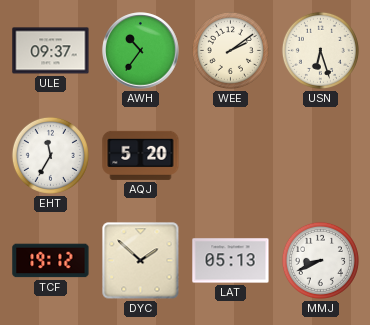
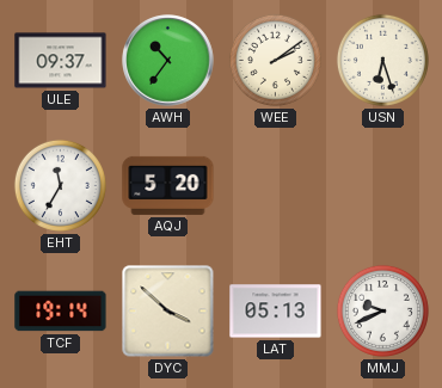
TCF: 19:12 -> 19:14 (61, 312)
DYC: 1:52 -> 3:52 (168, 312)
MMJ: 8:41 -> 9:41 (382, 310)
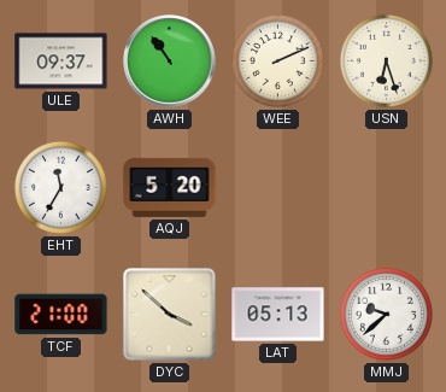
AWH: 10:36 -> 10:54 (170, 62)
WEE: 2:09 -> 2:11 (277, 60)
TCF: 19:14 -> 21:00 (61, 315)
MMJ: 9:41 -> 9:38 (386, 314)
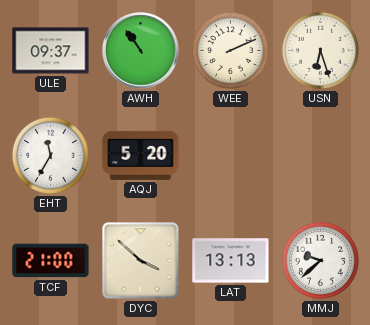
LAT: 05:13 -> 13:13 (231, 261)
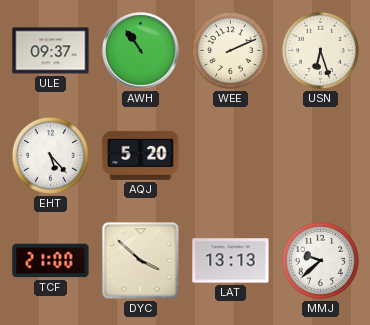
EHT: 11:35 -> 5:23 (50, 155)
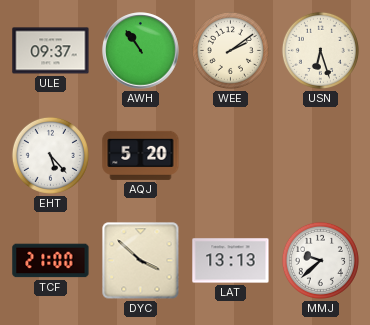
WEE: 2:11 -> 2:09 (230, 50)
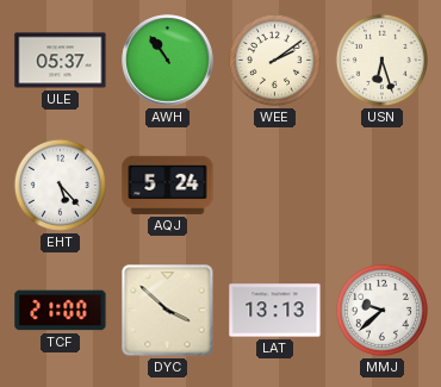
ULE: 09:37 -> 05:37 (61, 61)
AQJ: 5:20 -> 5:24 (168, 185)
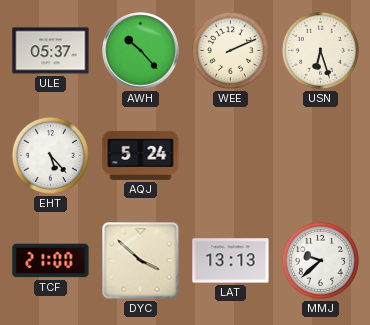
AWH: 10:54 -> 10:23 (141, 51)
WEE: 2:09 -> 2:11 (230, 50)
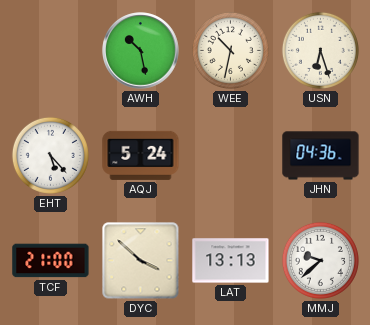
ULE: 05:37 -> none (51, 51)
AWH: 10:23 -> 10:28 (141, 51)
WEE: 2:11 -> 10:32 (230, 50)
JHN: none -> 04:36 (321, 156)
